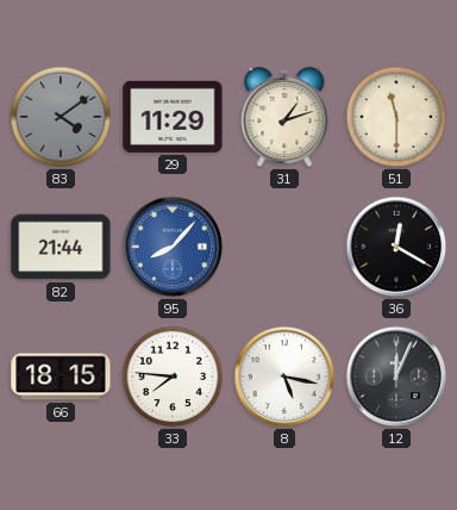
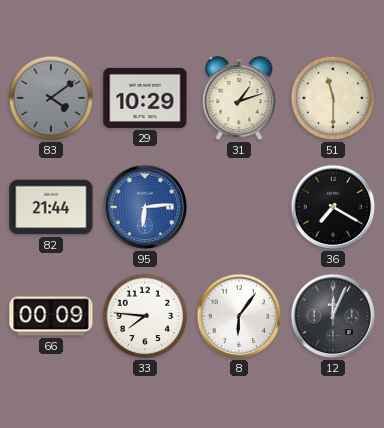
29: 11:29 -> 10:29 (145, 98)
95: 8:07 -> 6:14 (145, 207)
36: 12:20 -> 7:20 (333, 207)
66: 18:15 -> 00:09 (51, 316)
8: 5:17 -> 6:06 (239, 316)
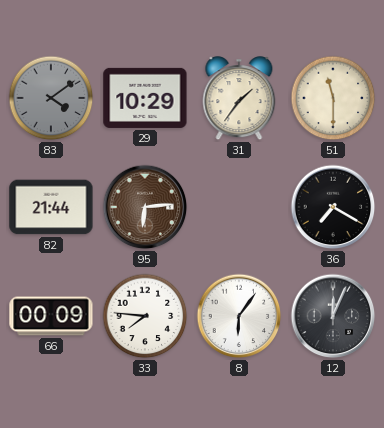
31: 1:12 -> 1:36 (239, 99)
95 dial: blue -> brown (145, 207)
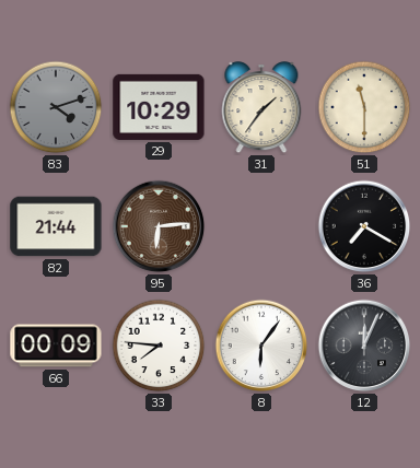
83: 4:09 -> 4:12 (56, 107)
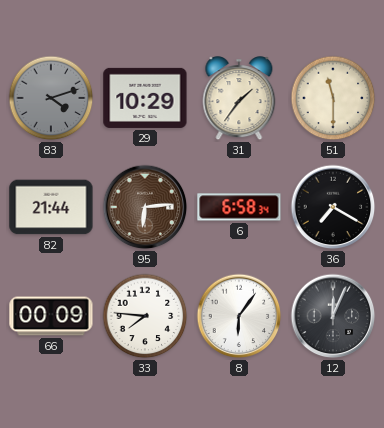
6: none -> 6:58 (239, 207)
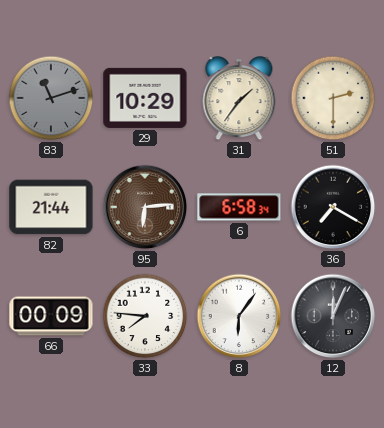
83: 4:12 -> 11:12 (51, 98)
51: 11:30 -> 2:30 (333, 98)
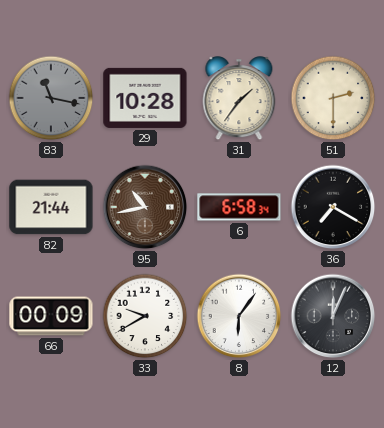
83: 11:12 -> 11:17 (51, 98)
29: 10:29 -> 10:28 (145, 98)
95: 6:14 -> 10:43 (145, 207)
33: 7:46 -> 9:40 (145, 316)
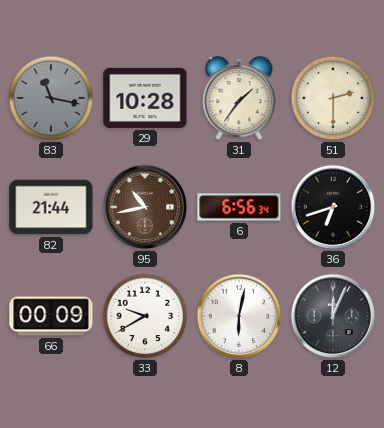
6: 6:58 -> 6:56 (239, 207)
36: 7:20 -> 6:42 (333, 207)
8: 6:06 -> 6:02 (239, 316)
